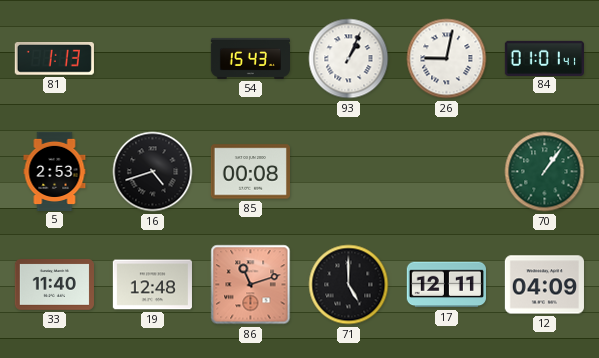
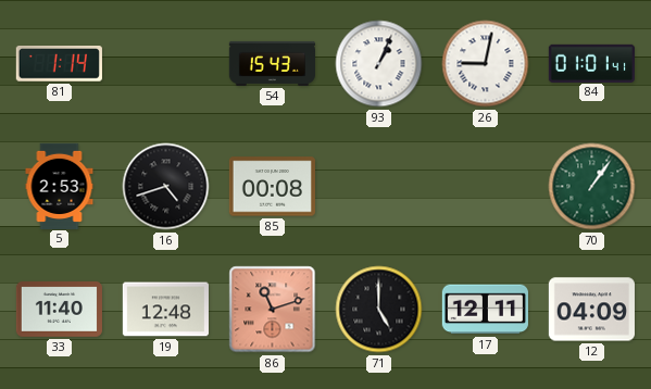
81: 1:13 -> 1:14 (59, 64)
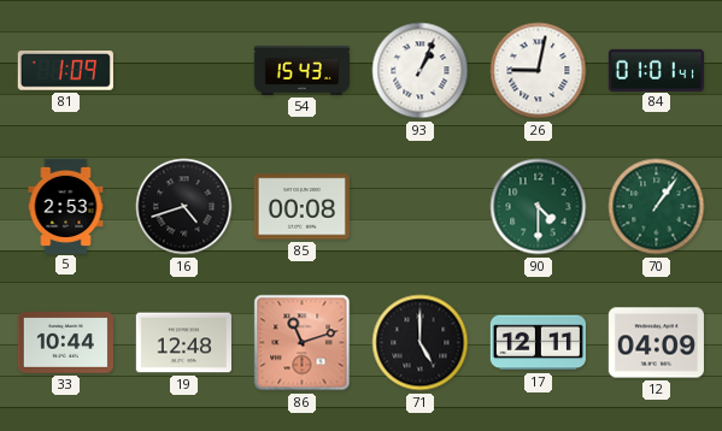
81: 1:14 -> 1:09 (65, 71)
90: none -> 4:30 (539, 207)
33: 11:40 -> 10:44 (65, 343)
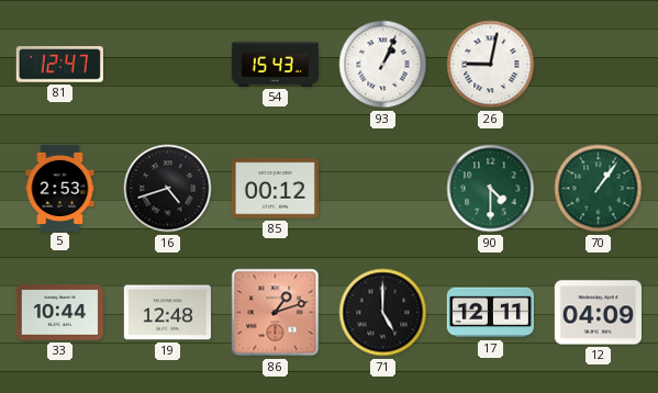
81: 1:09 -> 12:47 (59, 65)
84: 01:01 -> none (656, 70)
85: 00:08 -> 00:12 (275, 189)
86: 11:12 -> 1:12 (276, 313)
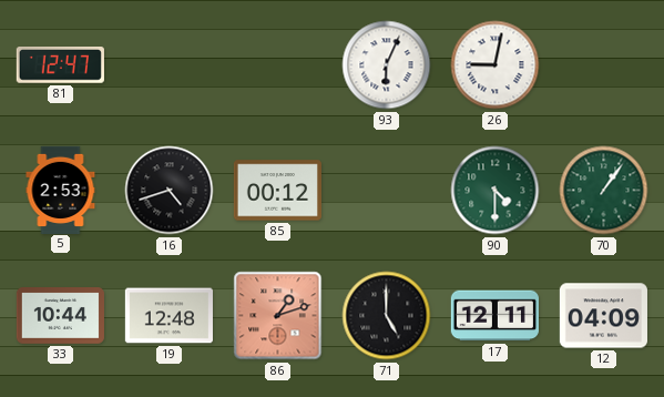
54: 15:43 -> none (275, 64)
93: 1:04 -> 6:04 (387, 65)
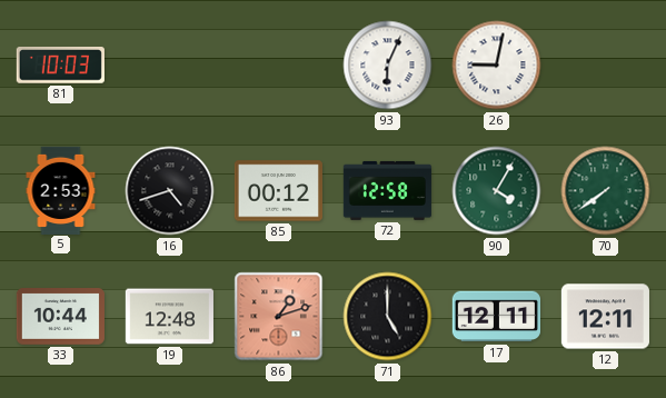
81: 12:47 -> 10:03 (60, 66)
72: none -> 12:58 (387, 190)
90: 4:30 -> 4:05 (497, 191)
70: 1:06 -> 7:39 (606, 191)
12: 04:09 -> 12:11 (605, 317)
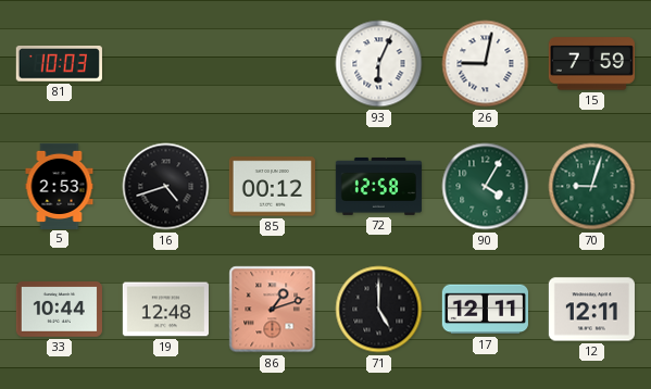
15: none -> 7:59 (591, 64)
70: 7:39 -> 9:03 (592, 187)
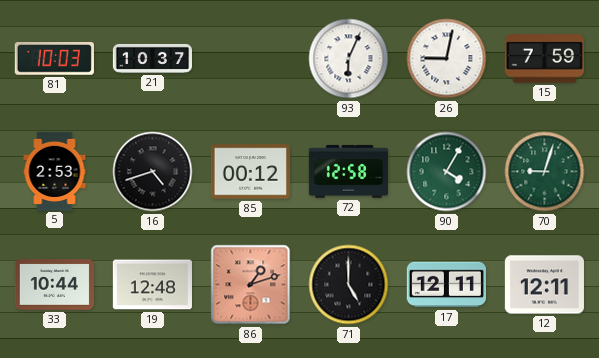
21: none -> 10:37 (152, 58)
